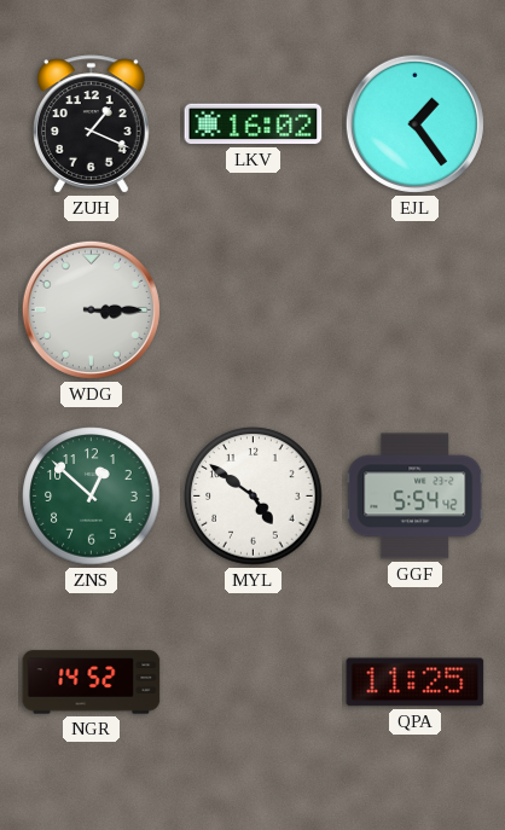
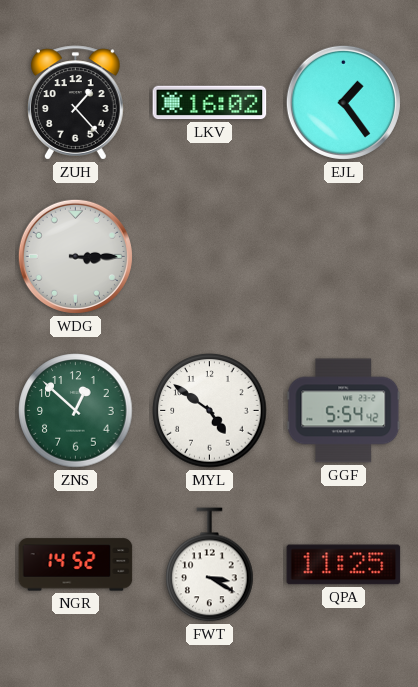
ZUH: 1:19 -> 1:23 (76, 103)
FWT: none -> 3:20 (210, 565)
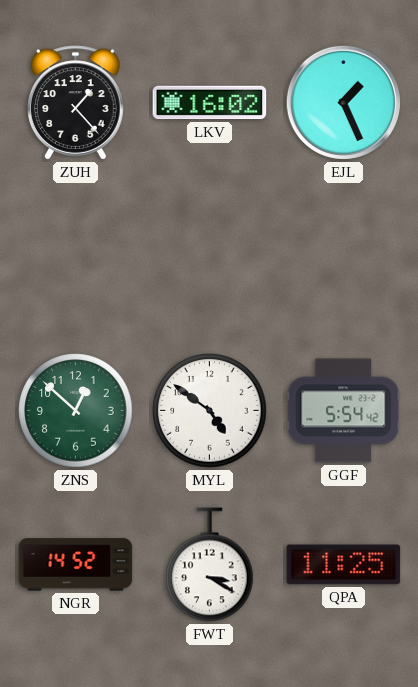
EJL: 1:24 -> 1:26 (343, 102)
WDG: 3:15 -> none (75, 256)
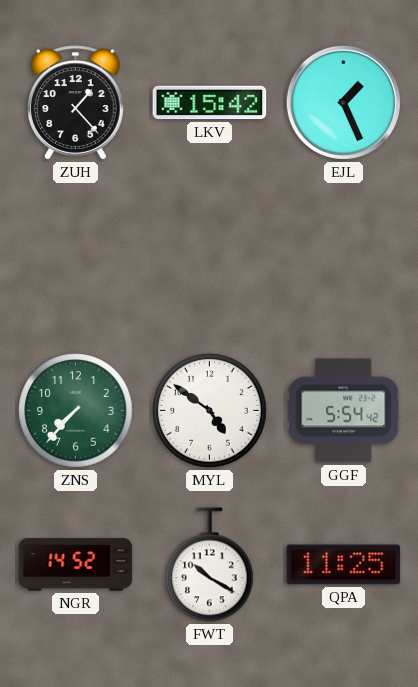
LKV: 16:02 -> 15:42 (210, 103)
ZNS: 12:52 -> 7:37 (76, 411)
FWT: 3:20 -> 10:20 (210, 565)
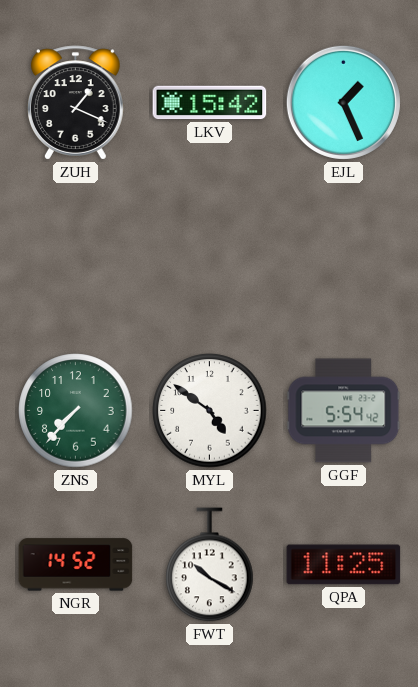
ZUH: 1:23 -> 1:19 (76, 103)
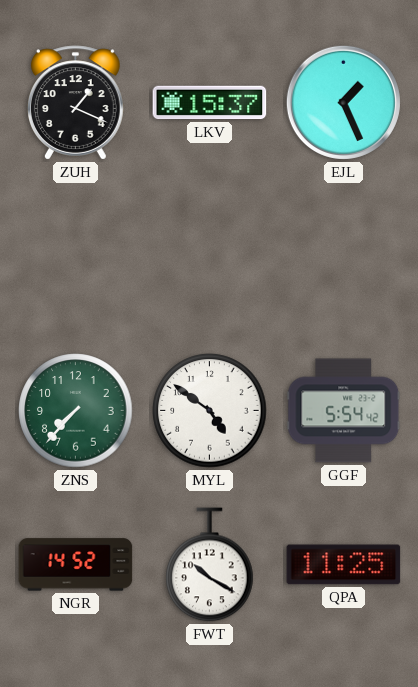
LKV: 15:42 -> 15:37 (210, 103)
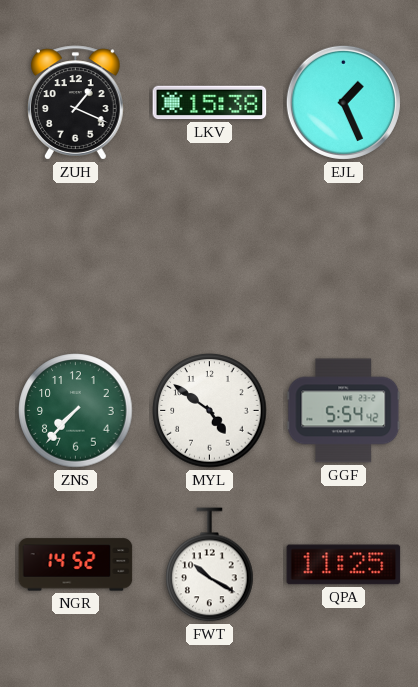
LKV: 15:37 -> 15:38 (210, 103)
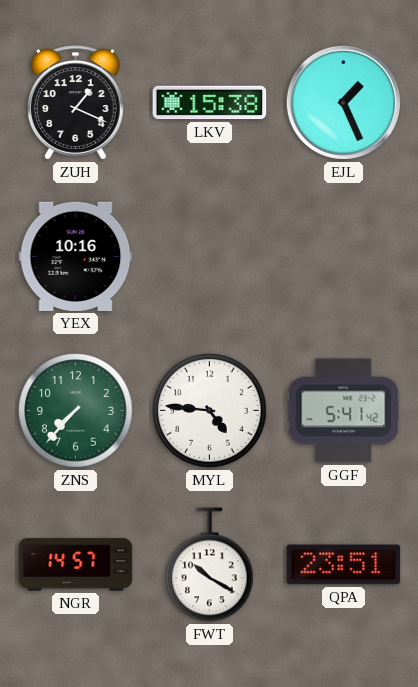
YEX: none -> 10:16 (76, 256)
MYL: 4:51 -> 4:46 (210, 411)
GGF: 5:54 -> 5:41 (344, 411)
NGR: 14:52 -> 14:57 (76, 565)
QPA: 11:25 -> 23:51 (344, 565)
